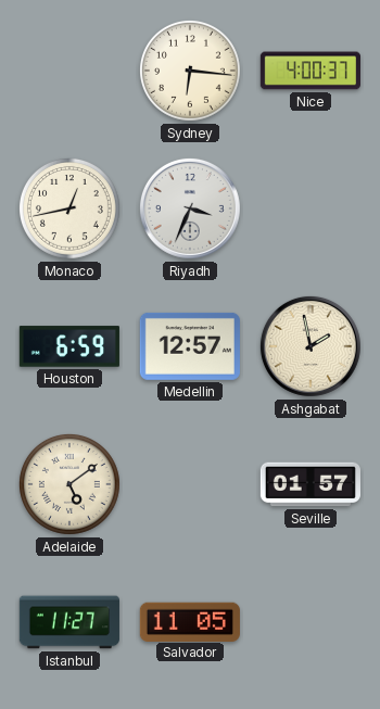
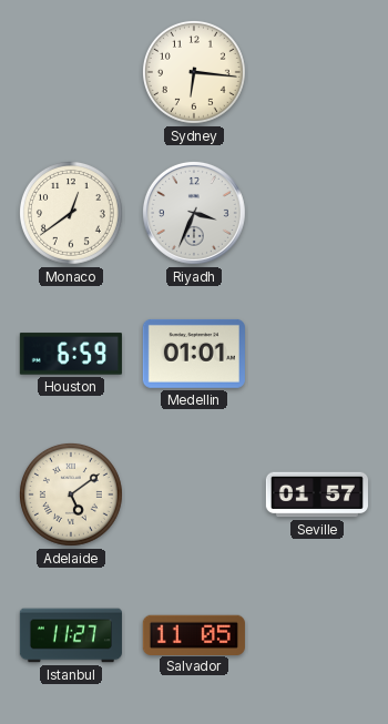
Nice: 4:00 -> none (311, 71)
Monaco: 12:43 -> 12:39 (71, 213)
Medellin: 12:57 -> 01:01 (194, 354)
Ashgabat: 1:58 -> none (311, 346)
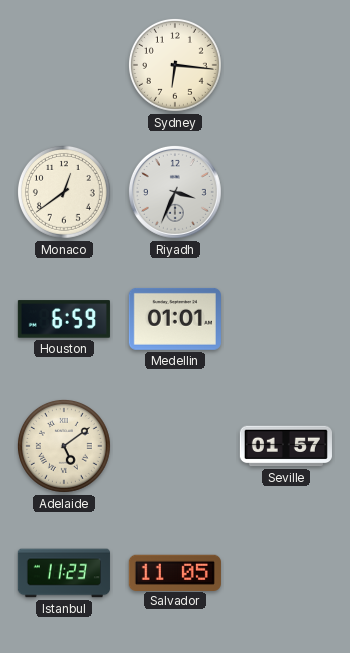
Istanbul: 11:27 -> 11:23 (64, 573)
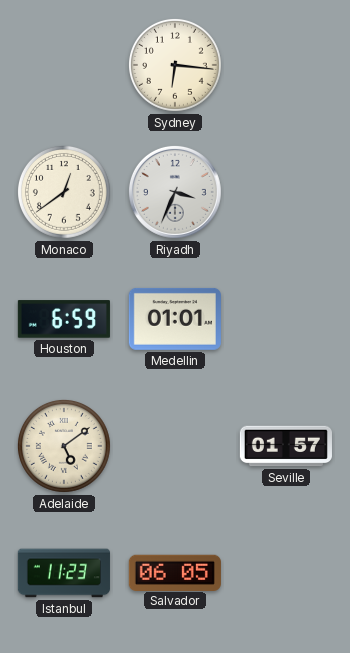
Salvador: 11:05 -> 06:05 (175, 572)
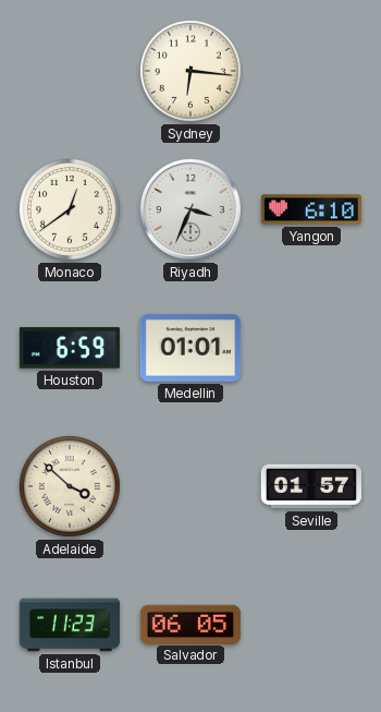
Yangon: none -> 6:10 (311, 209)
Adelaide: 5:09 -> 3:52 (70, 486)
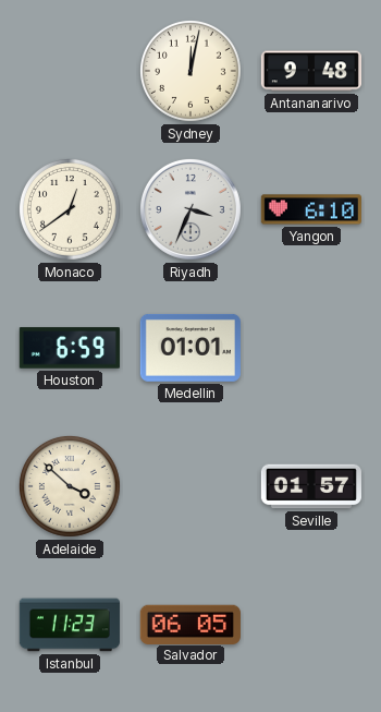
Sydney: 6:16 -> 12:02 (190, 71)
Antananarivo: none -> 9:48 (311, 71)
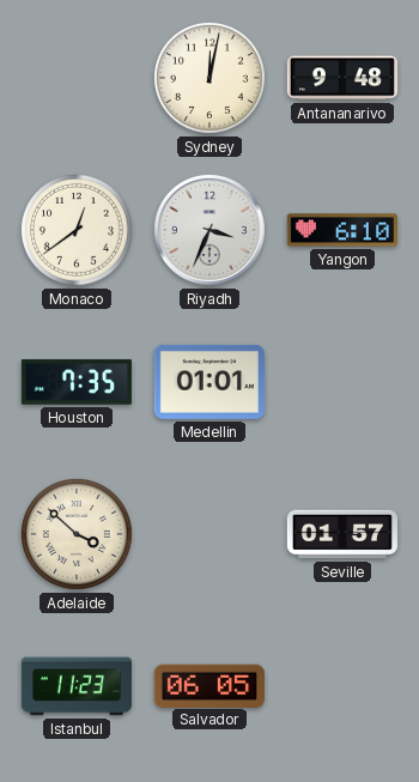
Houston: 6:59 -> 7:35 (77, 382)
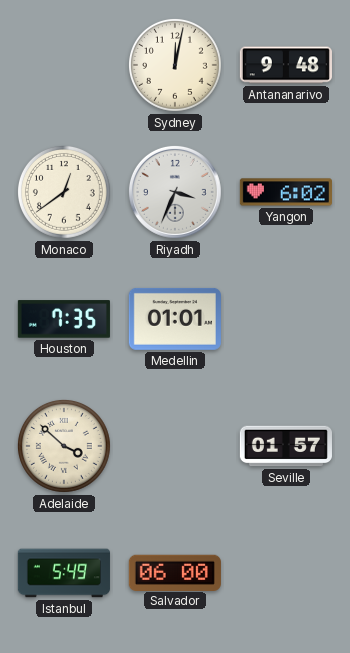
Yangon: 6:10 -> 6:02 (286, 192)
Istanbul: 11:23 -> 5:49 (64, 573)
Salvador: 06:05 -> 06:00 (175, 572)
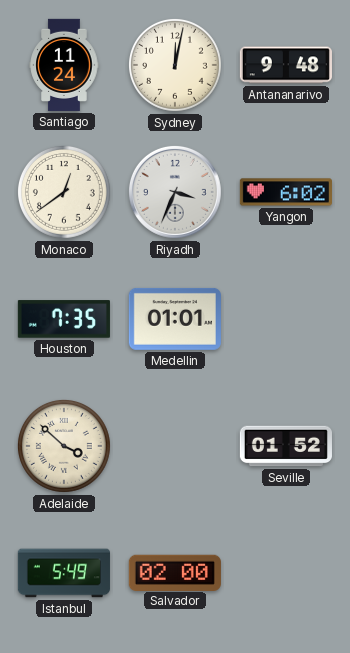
Santiago: none -> 11:24 (64, 65)
Seville: 01:57 -> 01:52 (286, 446)
Salvador: 06:00 -> 02:00 (175, 572)
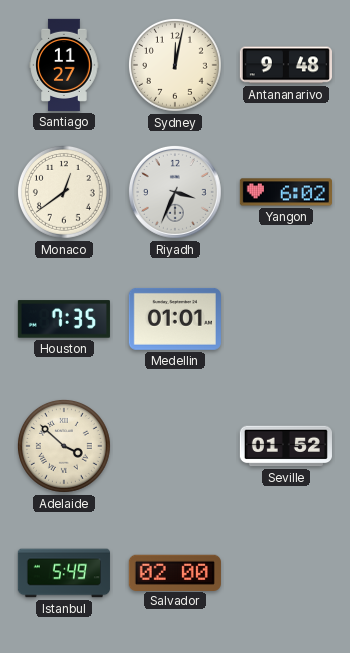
Santiago: 11:24 -> 11:27 (64, 65)
